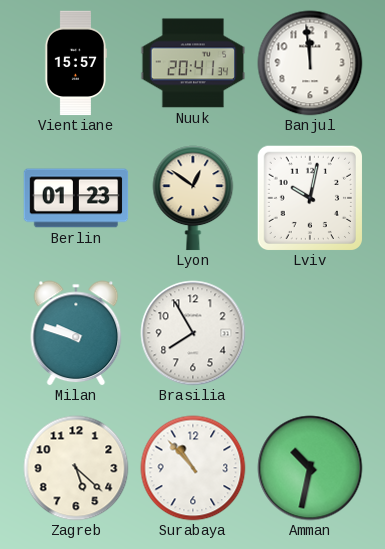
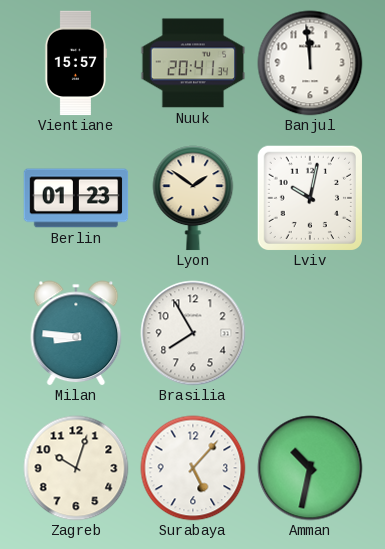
Lyon: 12:51 -> 1:51 (193, 198)
Milan: 9:48 -> 8:46 (76, 333)
Zagreb: 5:22 -> 10:03 (76, 468)
Surabaya: 10:53 -> 5:07 (193, 468)
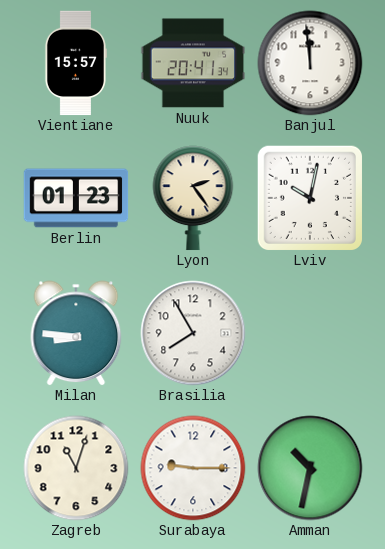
Lyon: 1:51 -> 2:24 (193, 198)
Zagreb: 10:03 -> 11:03 (76, 468)
Surabaya: 5:07 -> 9:15 (193, 468)
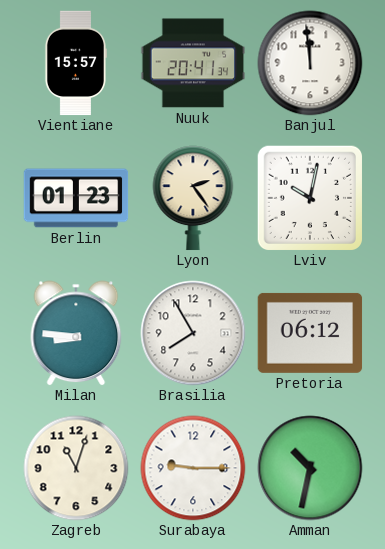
Pretoria: none -> 06:12 (310, 333)
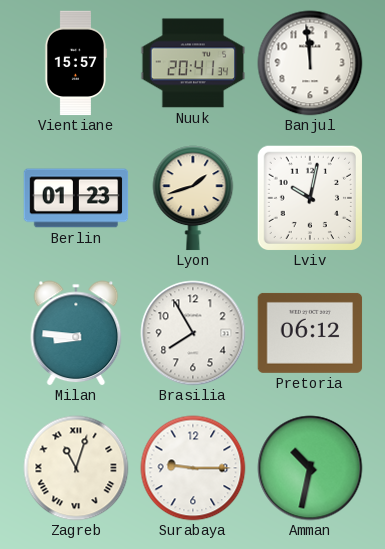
Lyon: 2:24 -> 1:42 (193, 198)
Zagreb numerals: Arabic -> Roman (76, 468)
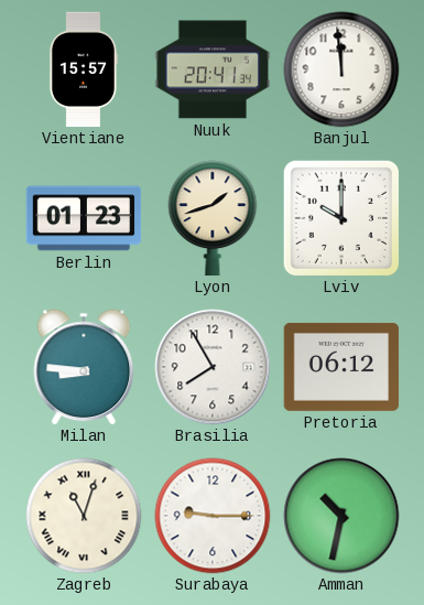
Lviv: 10:02 -> 10:00 (340, 217)
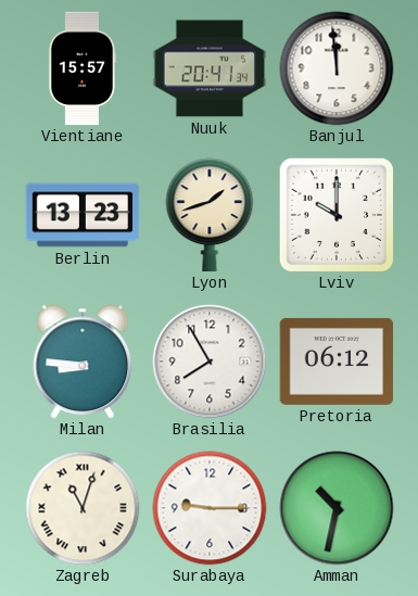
Berlin: 01:23 -> 13:23 (83, 215)
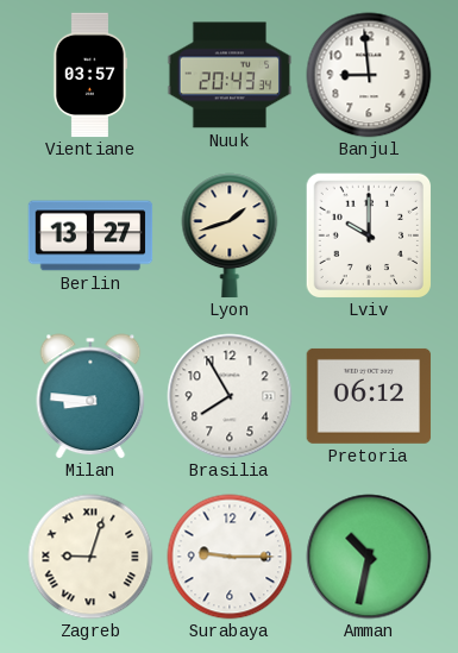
Vientiane: 15:57 -> 03:57 (89, 75)
Nuuk: 20:41 -> 20:43 (230, 75)
Banjul: 11:59 -> 8:59 (369, 75)
Berlin: 13:23 -> 13:27 (90, 236)
Zagreb: 11:03 -> 9:03 (90, 557)
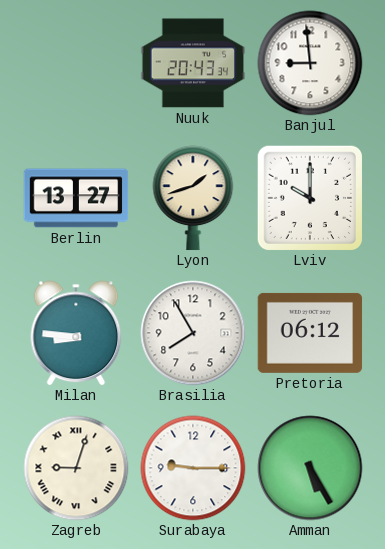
Vientiane: 03:57 -> none (89, 75)
Amman: 10:32 -> 5:25 (310, 468)
